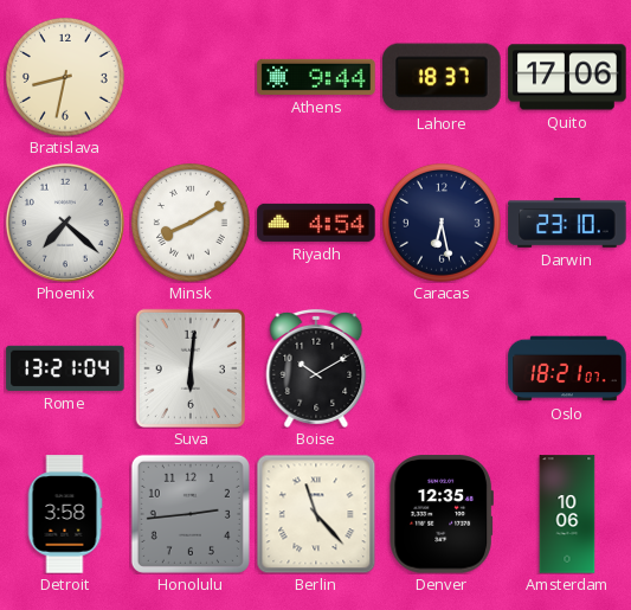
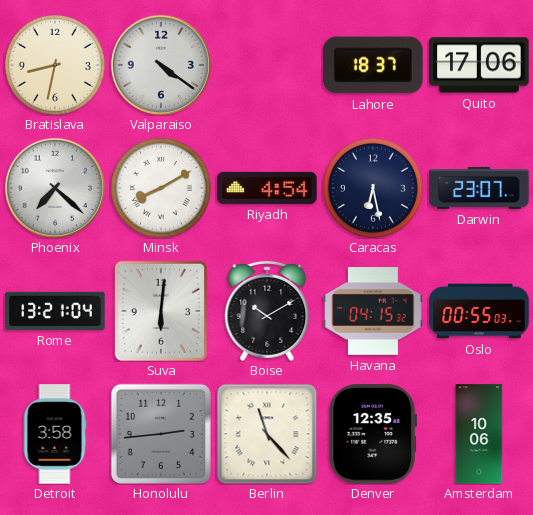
Valparaiso: none -> 4:21 (161, 65)
Athens: 9:44 -> none (316, 77)
Darwin: 23:10 -> 23:07 (479, 189)
Havana: none -> 04:15 (373, 311)
Oslo: 18:21 -> 00:55 (479, 311)
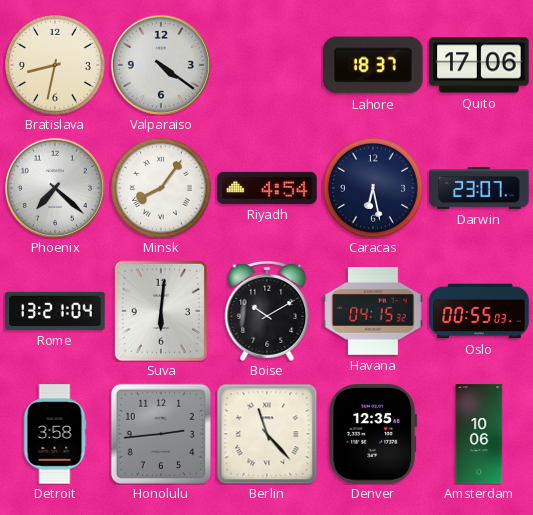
Minsk: 8:10 -> 8:06 (162, 189)
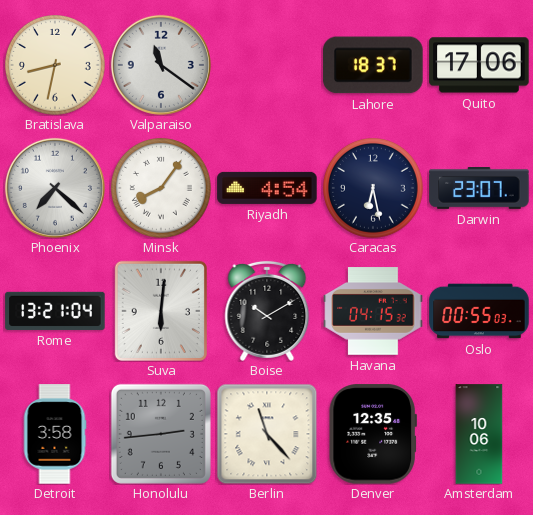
Valparaiso: 4:21 -> 11:21 (161, 65)
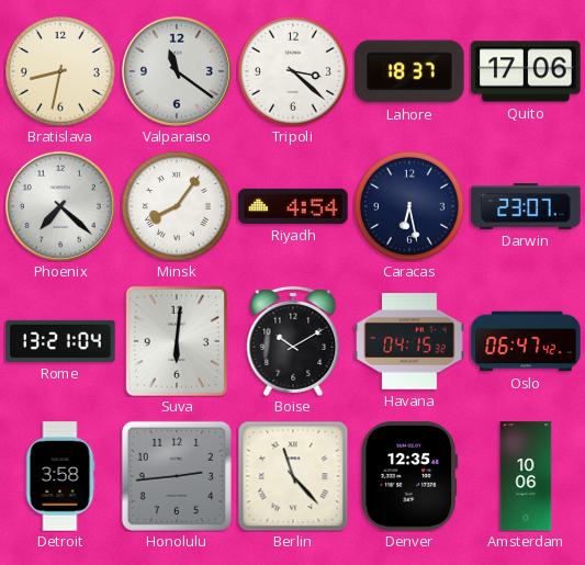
Tripoli: none -> 3:22 (294, 72)
Oslo: 00:55 -> 06:47 (526, 341)
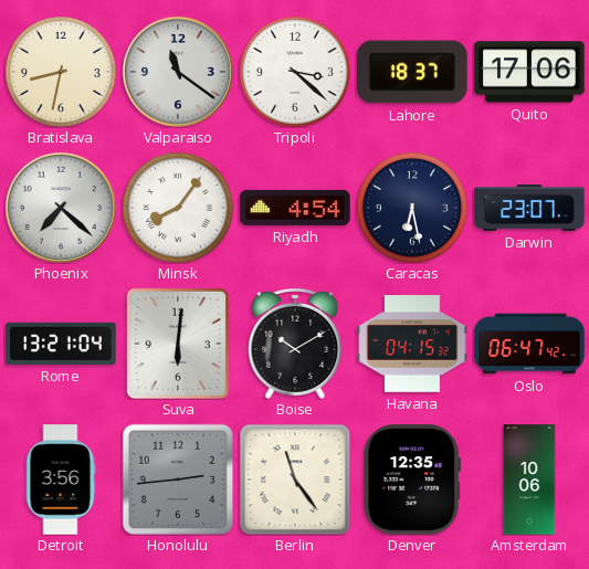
Detroit: 3:58 -> 3:56 (61, 480)
Berlin: 11:23 -> 11:24 (295, 480)
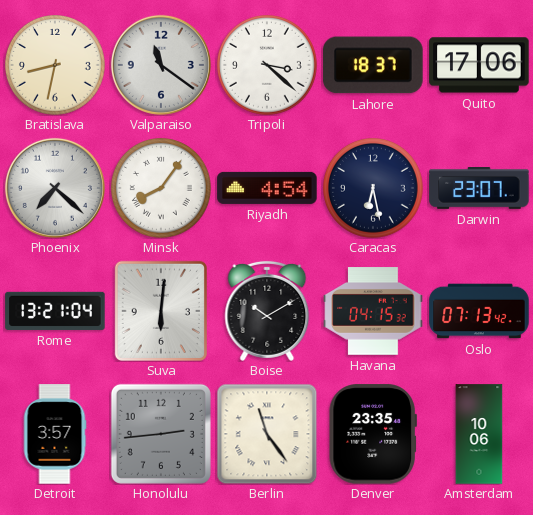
Oslo: 06:47 -> 07:13 (479, 311)
Detroit: 3:56 -> 3:57 (55, 434)
Denver: 12:35 -> 23:35 (373, 434)
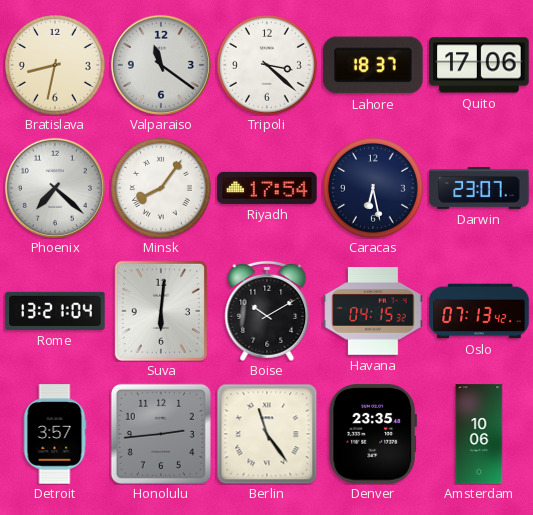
Riyadh: 4:54 -> 17:54 (267, 188)
